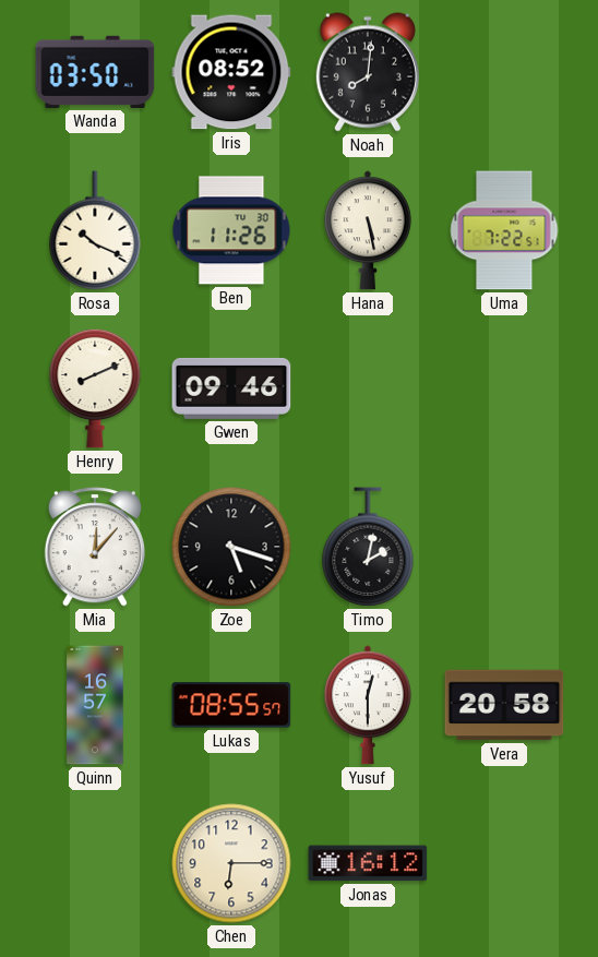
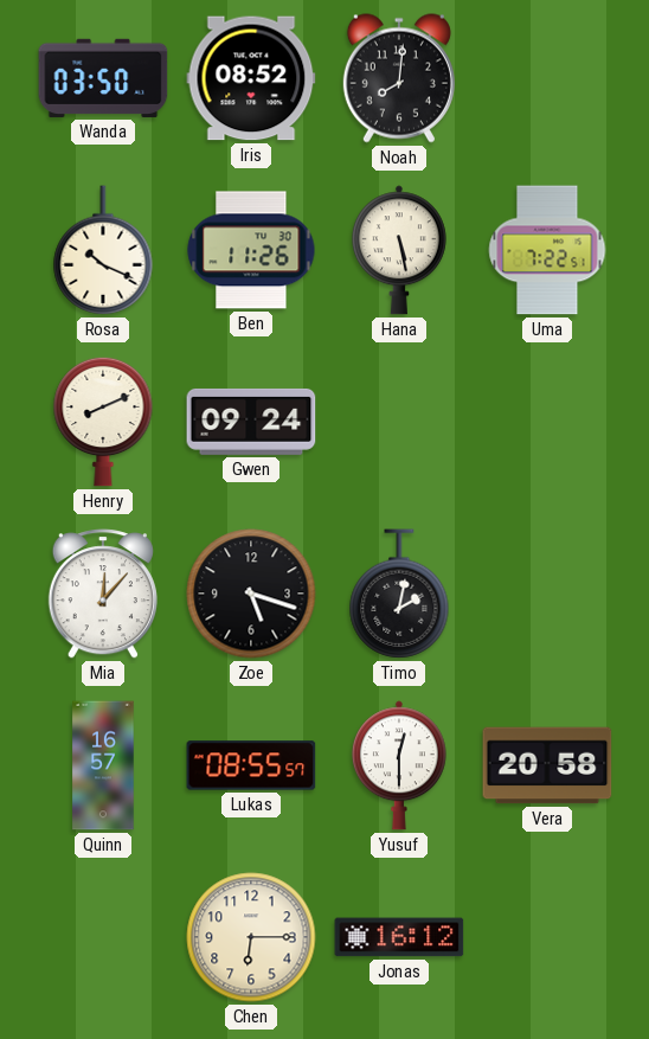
Gwen: 09:46 -> 09:24 (251, 422)
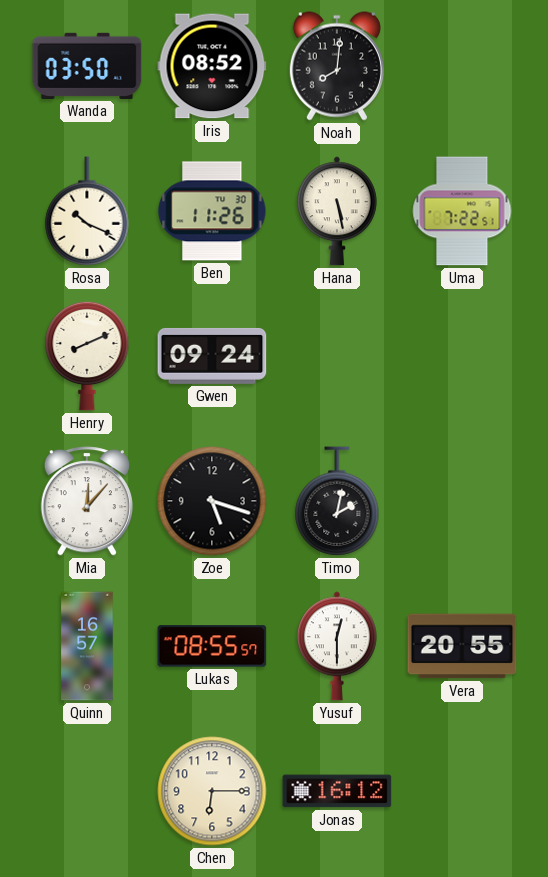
Vera: 20:58 -> 20:55 (462, 646)
